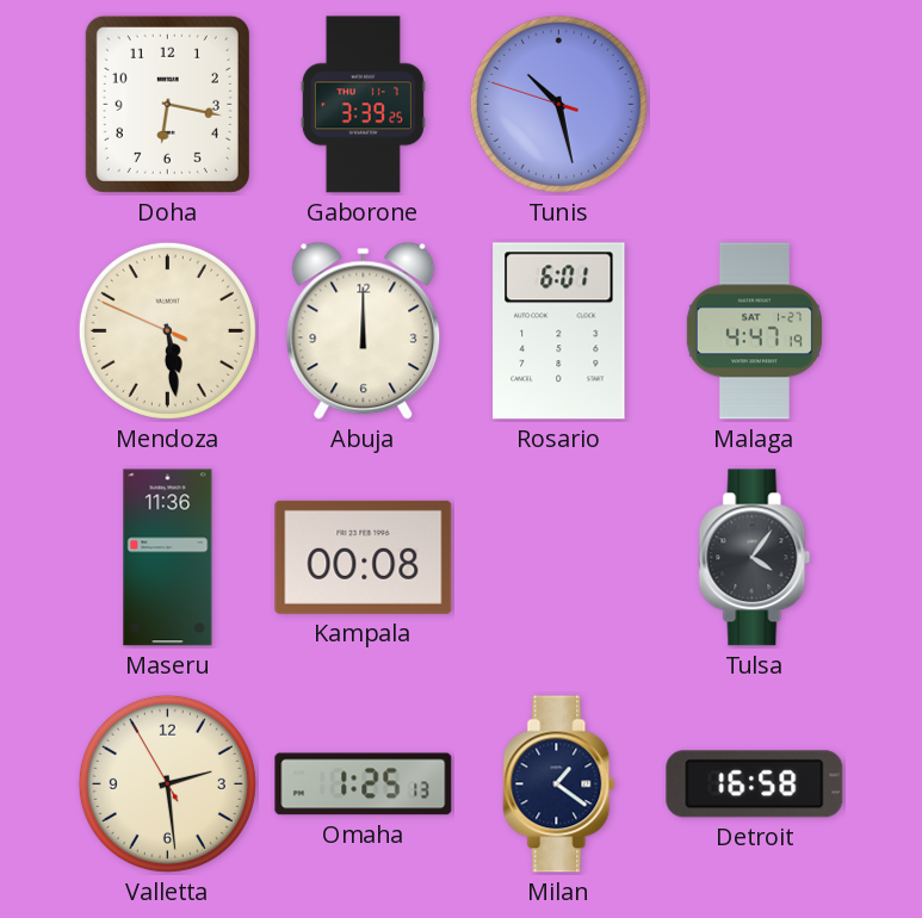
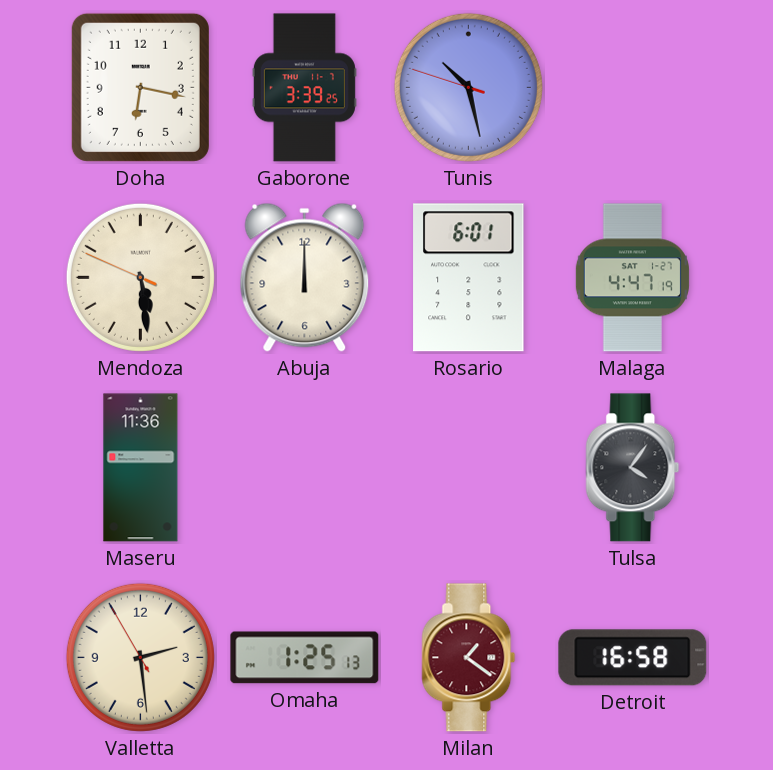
Kampala: 00:08 -> none (364, 557)
Milan dial: navy -> burgundy (469, 658)
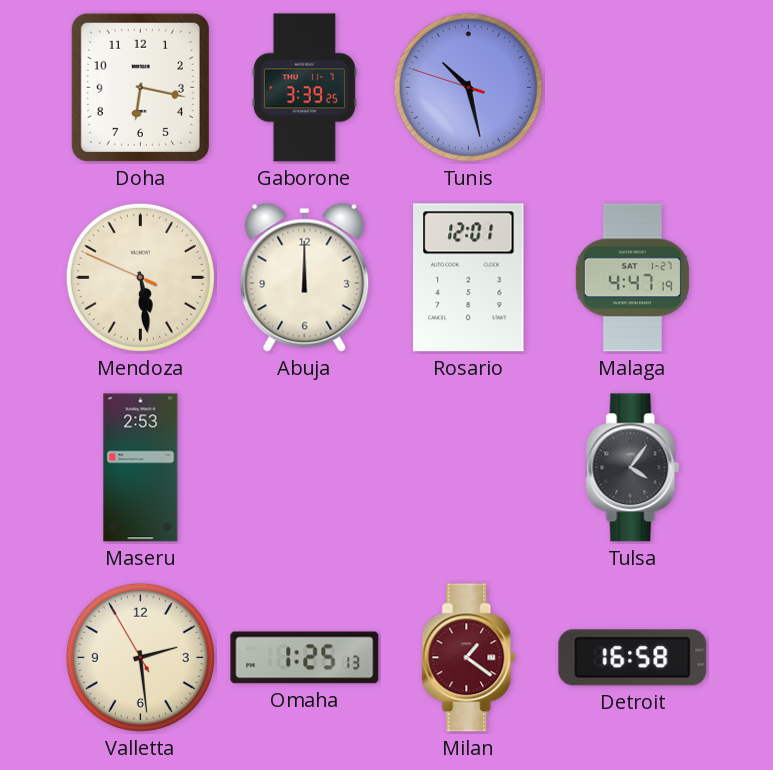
Rosario: 6:01 -> 12:01 (469, 278)
Maseru: 11:36 -> 2:53 (141, 468)
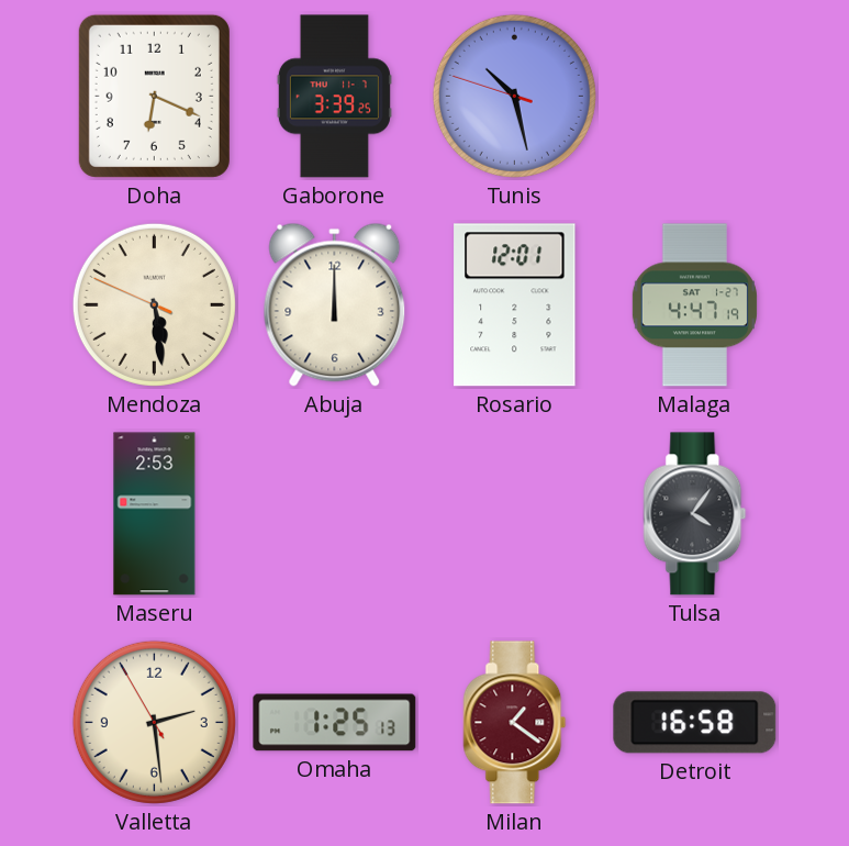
Doha: 6:17 -> 6:19 (154, 96)
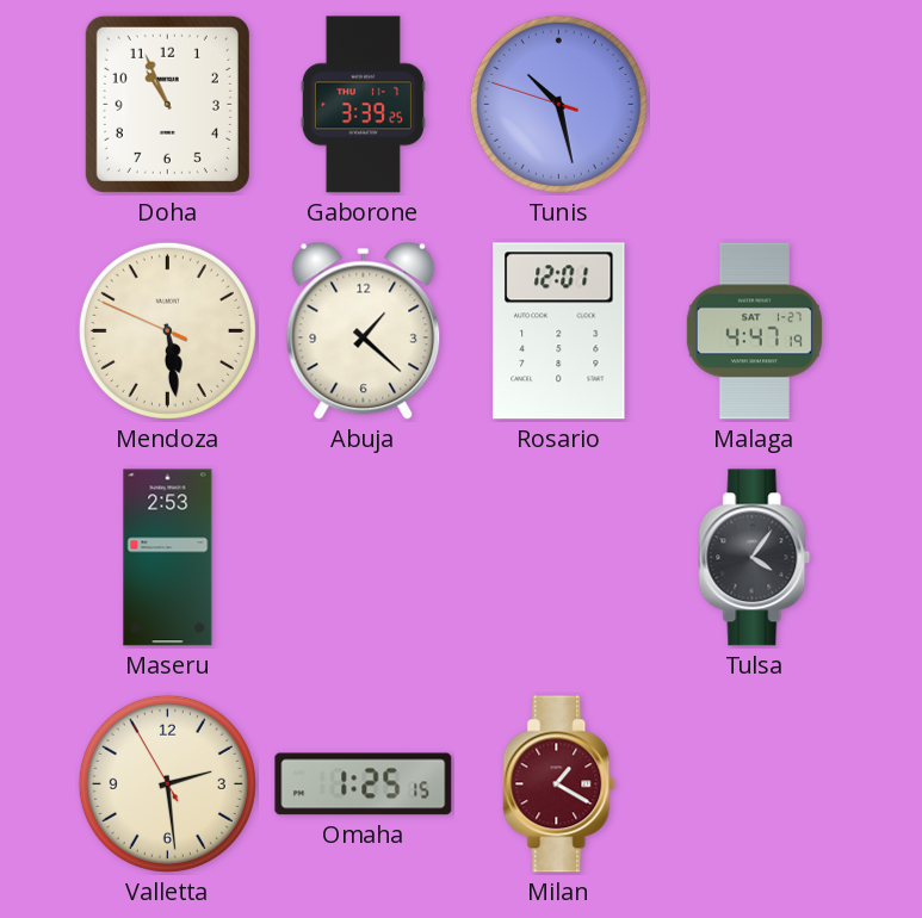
Doha: 6:19 -> 10:56 (167, 104)
Abuja: 12:00 -> 1:22 (364, 330)
Omaha: 1:25:13 -> 1:25:15 (364, 784)
Milan: 1:21 -> 1:20 (559, 784)
Detroit: 16:58 -> none (695, 723)
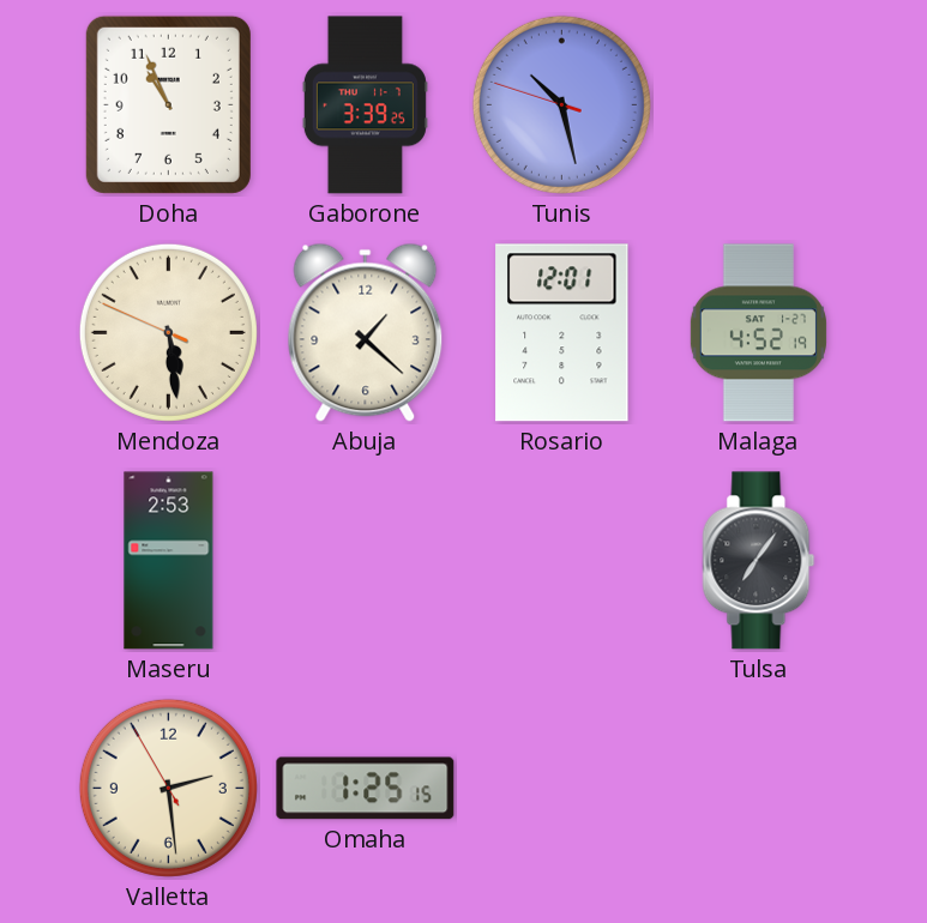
Malaga: 4:47 -> 4:52 (758, 333)
Tulsa: 4:06 -> 7:06 (759, 561)
Milan: 1:20 -> none (559, 784)
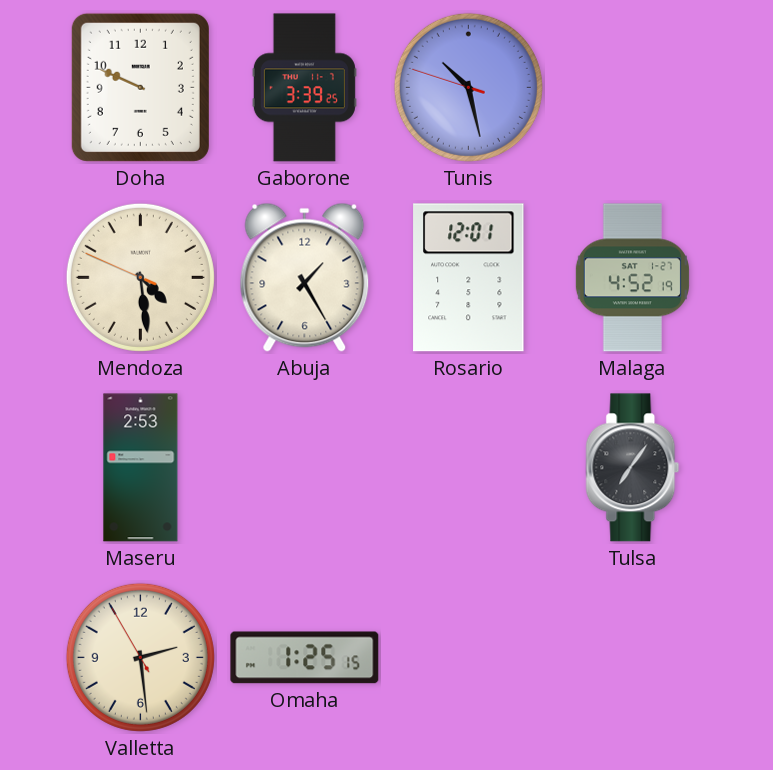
Doha: 10:56 -> 9:49 (140, 87)
Mendoza: 5:28 -> 4:28 (140, 277)
Abuja: 1:22 -> 1:25 (305, 277)
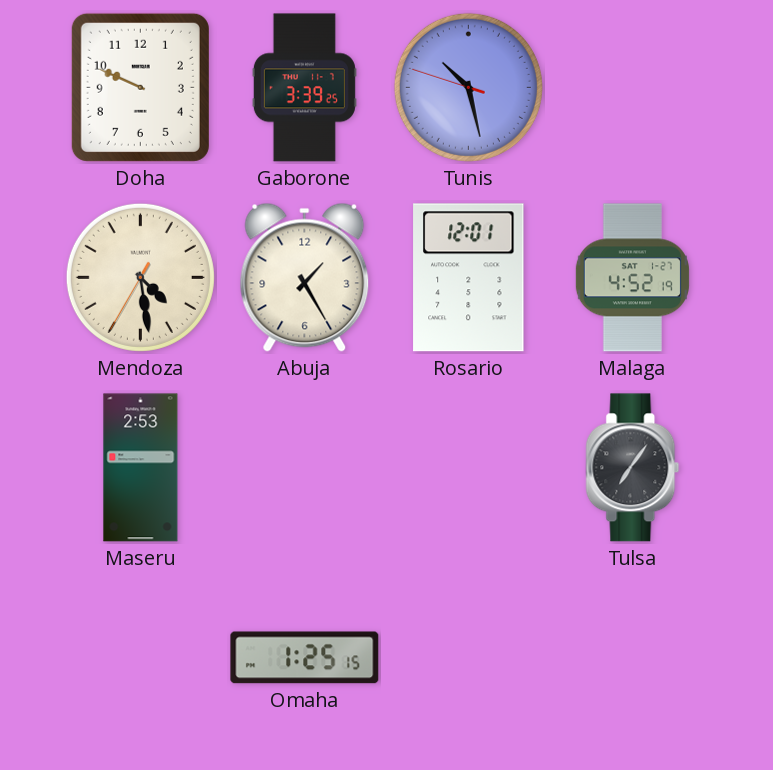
Mendoza: 4:28:49 -> 4:28:35 (140, 277)
Valletta: 2:28 -> none (140, 657)
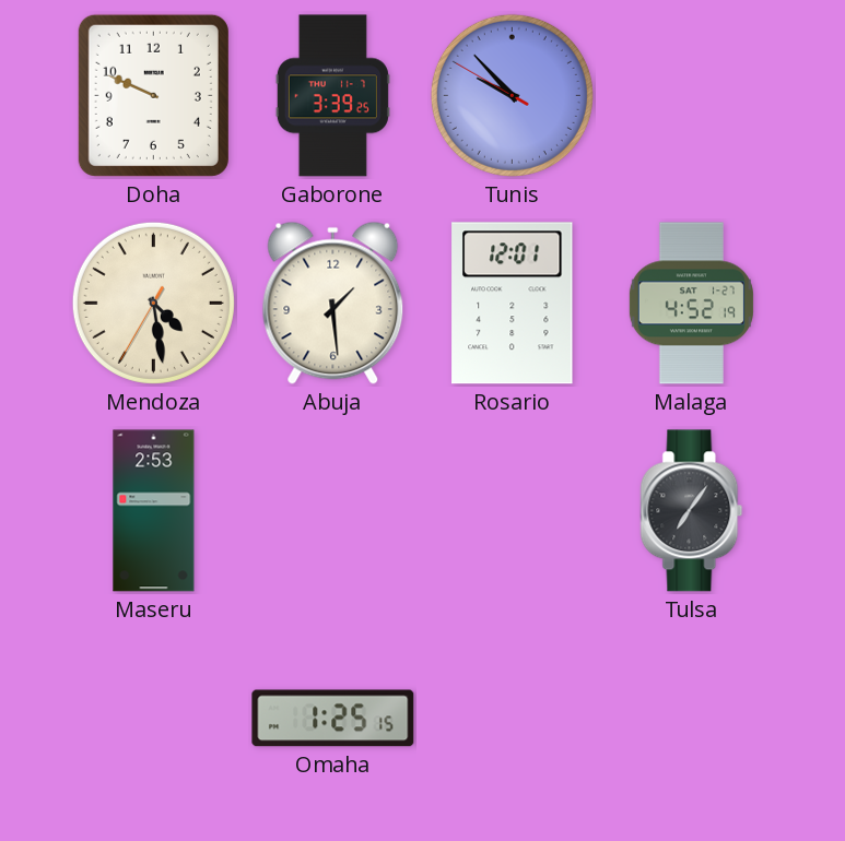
Tunis: 10:27 -> 9:52 (512, 95)
Abuja: 1:25 -> 1:29 (333, 303)
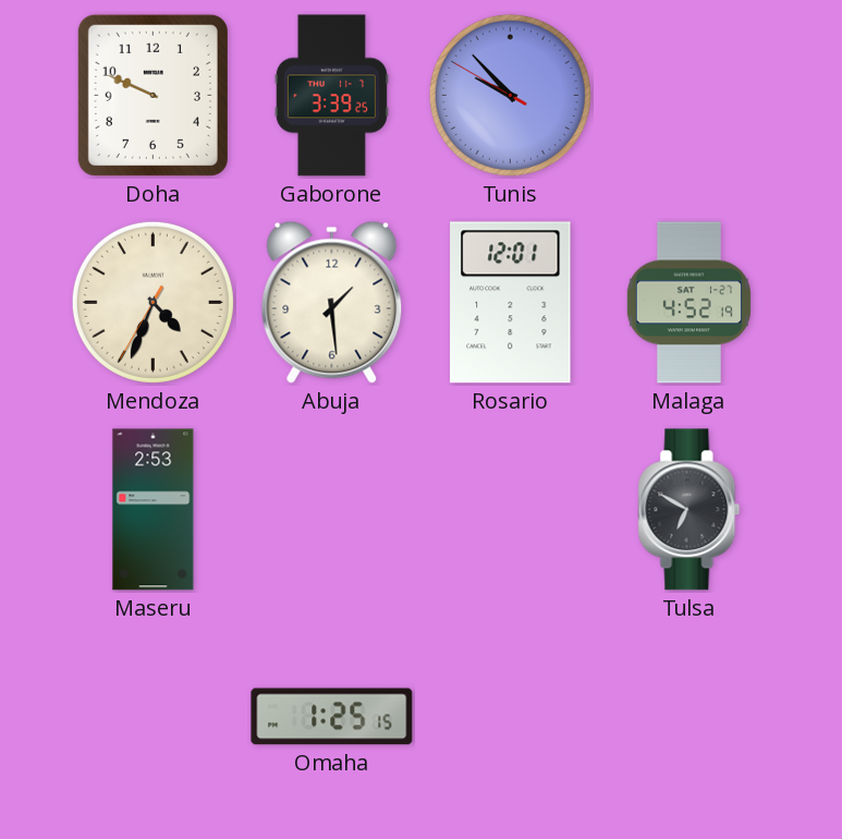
Mendoza: 4:28 -> 4:33 (152, 302)
Tulsa: 7:06 -> 6:50 (690, 510)
